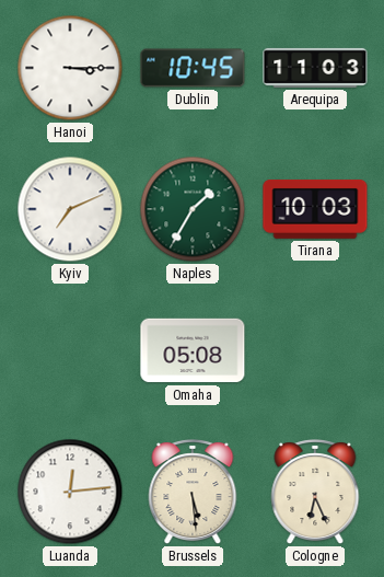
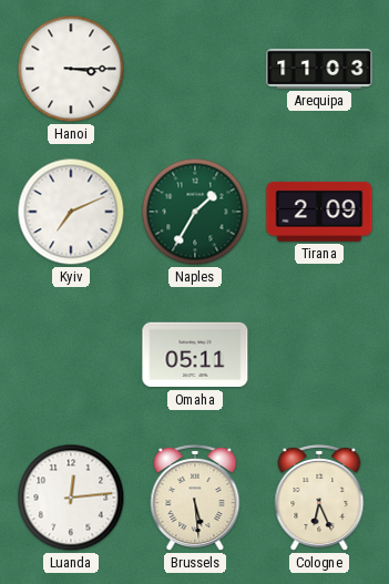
Dublin: 10:45 -> none (193, 68)
Tirana: 10:03 -> 2:09 (319, 212)
Omaha: 05:08 -> 05:11 (195, 355)
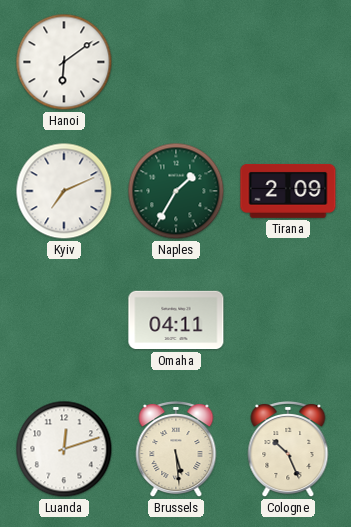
Hanoi: 3:15 -> 6:09 (64, 62)
Arequipa: 11:03 -> none (319, 69)
Omaha: 05:11 -> 04:11 (176, 320)
Luanda: 12:14 -> 12:12 (64, 449)
Cologne: 6:26 -> 10:26 (288, 450)
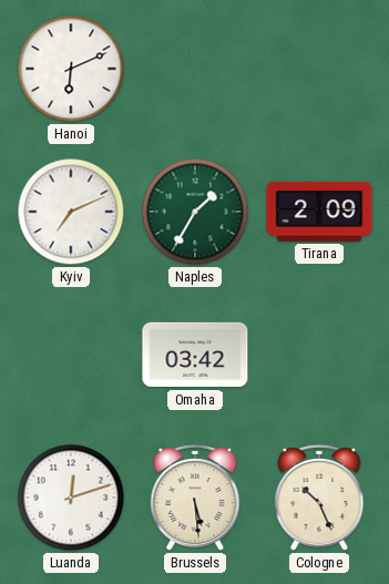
Hanoi: 6:09 -> 6:11 (71, 69)
Omaha: 04:11 -> 03:42 (195, 355)
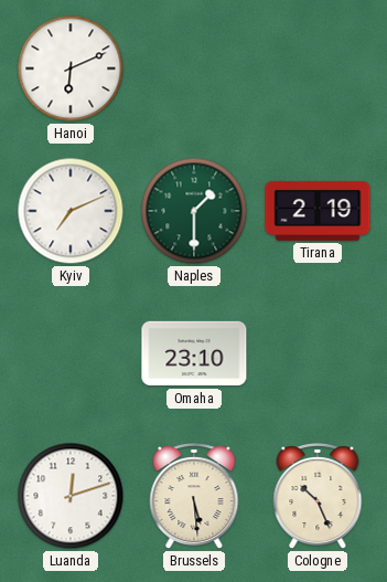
Naples: 1:35 -> 1:30 (194, 211)
Tirana: 2:09 -> 2:19 (318, 211)
Omaha: 03:42 -> 23:10 (194, 353)
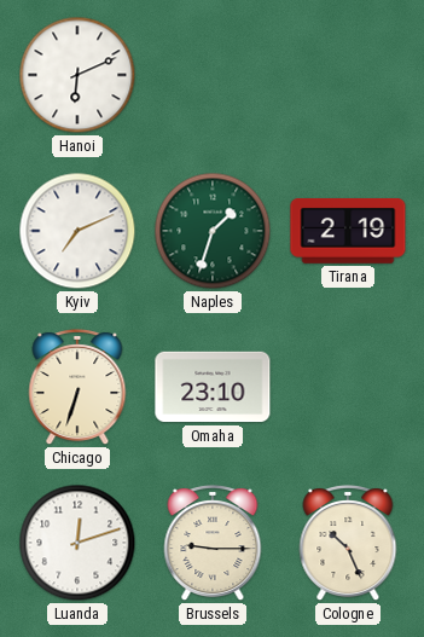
Naples: 1:30 -> 1:33 (213, 231)
Chicago: none -> 6:33 (77, 388)
Brussels: 5:29 -> 9:15 (213, 544)
